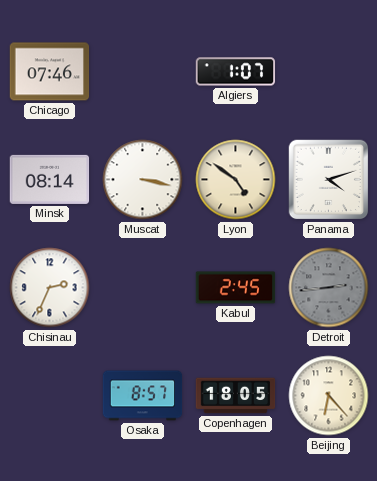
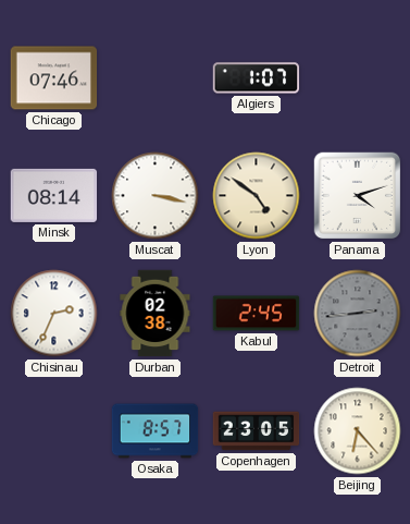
Durban: none -> 02:38 (156, 314)
Copenhagen: 18:05 -> 23:05 (257, 431)
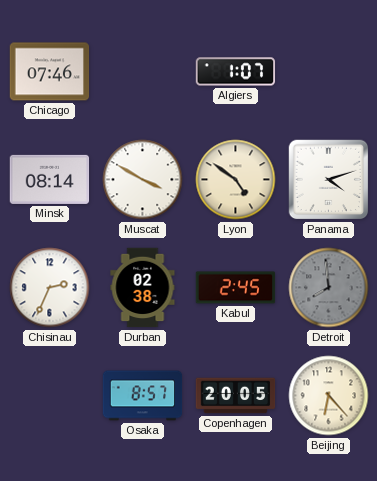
Muscat: 3:17 -> 3:50 (143, 180)
Detroit: 2:44 -> 7:59 (329, 288)
Copenhagen: 23:05 -> 20:05 (236, 396)
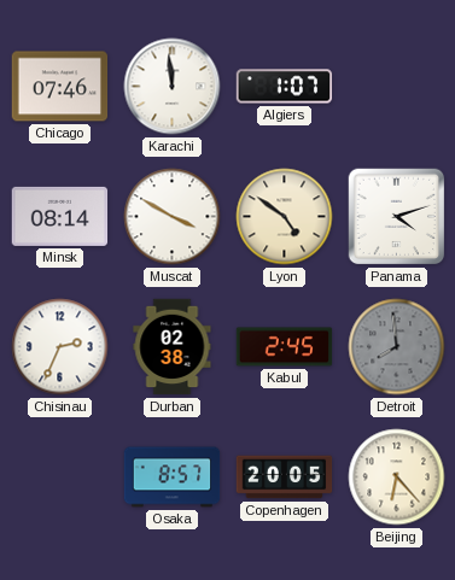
Karachi: none -> 11:59 (173, 87)
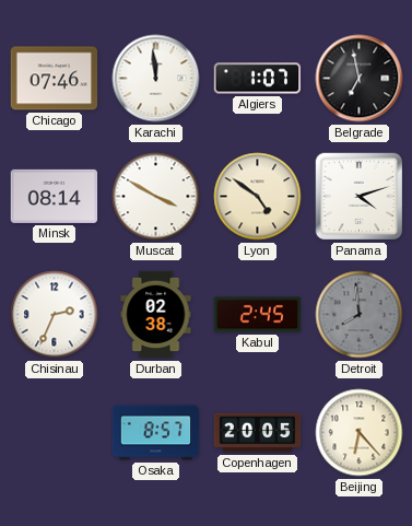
Belgrade: none -> 6:58 (360, 79)
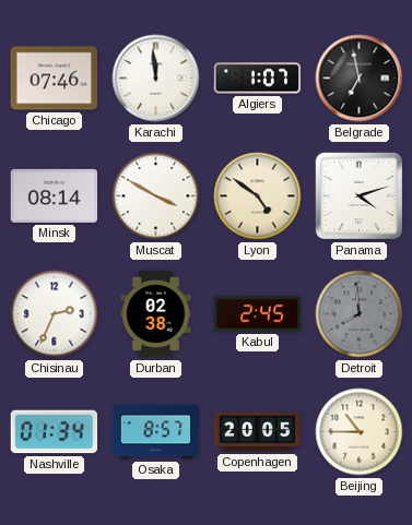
Nashville: none -> 01:34 (55, 432)
Beijing: 6:23 -> 10:45 (360, 432)
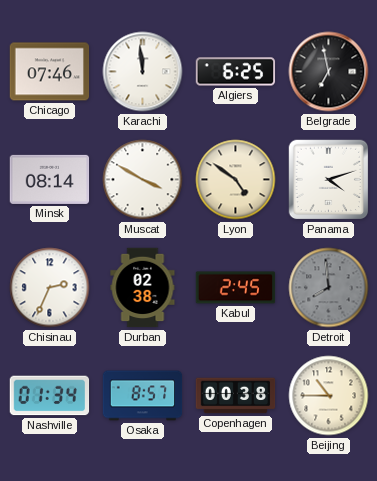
Algiers: 1:07 -> 6:25 (236, 72)
Copenhagen: 20:05 -> 00:38 (236, 396)
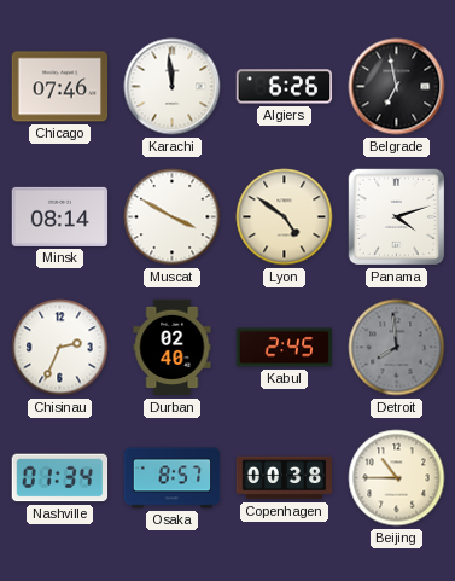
Algiers: 6:25 -> 6:26 (285, 87)
Durban: 02:38 -> 02:40 (173, 348)
